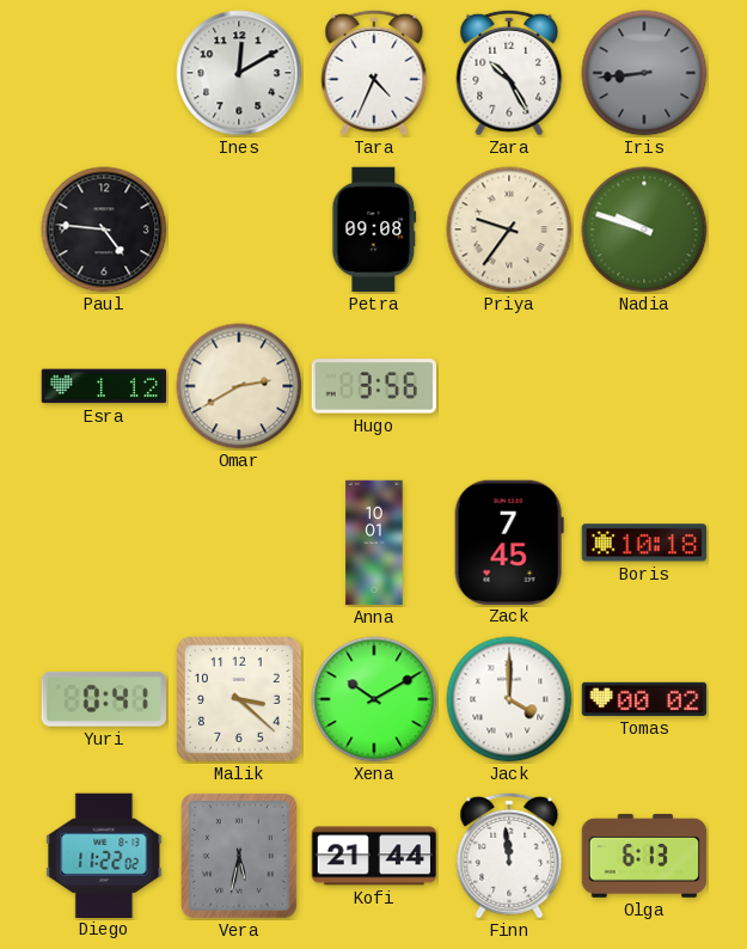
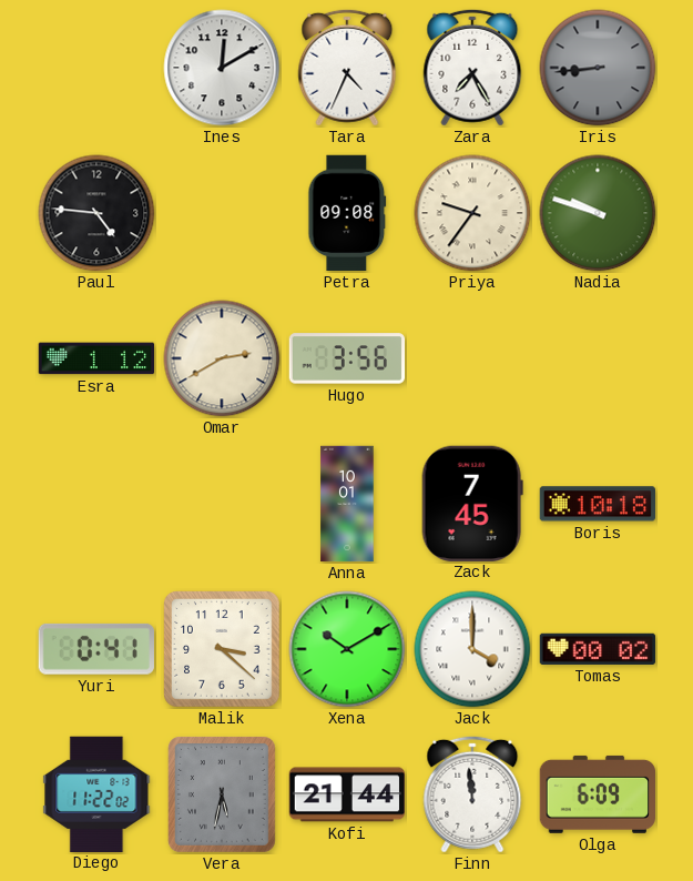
Zara: 10:25 -> 7:25 (472, 68)
Olga: 6:13 -> 6:09 (598, 794)
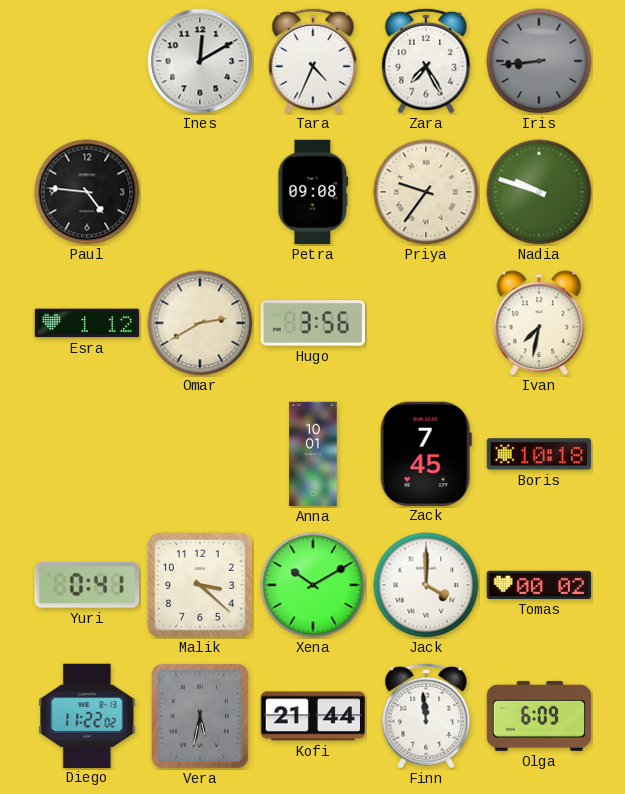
Ivan: none -> 7:32 (539, 323)
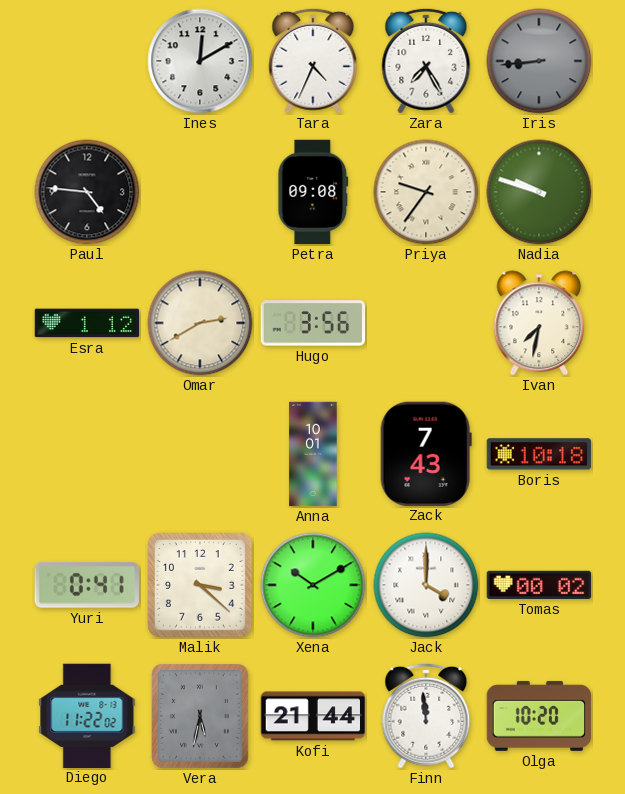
Zack: 7:45 -> 7:43 (426, 453)
Olga: 6:09 -> 10:20 (539, 716)
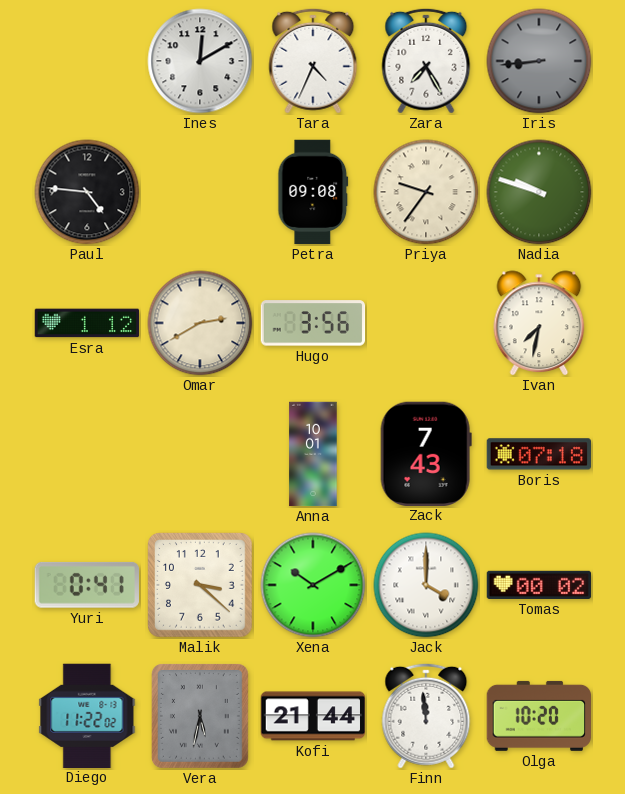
Boris: 10:18 -> 07:18 (539, 454)
